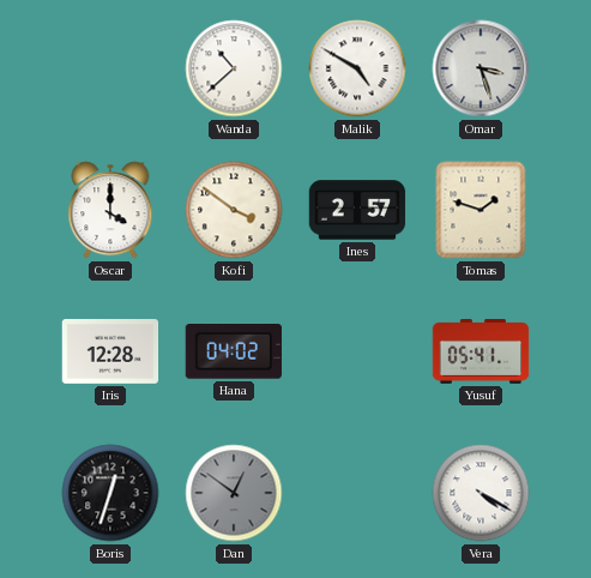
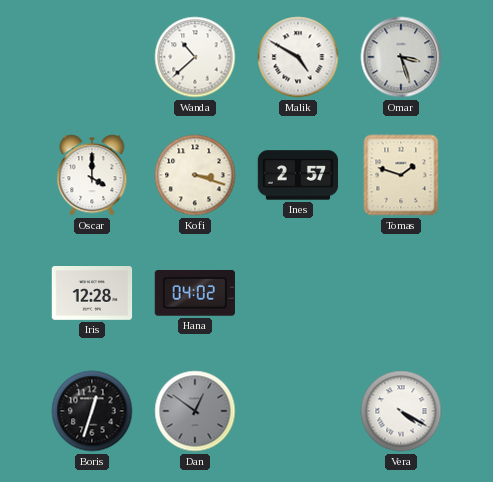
Kofi: 3:51 -> 3:18 (195, 175)
Yusuf: 05:41 -> none (481, 351)
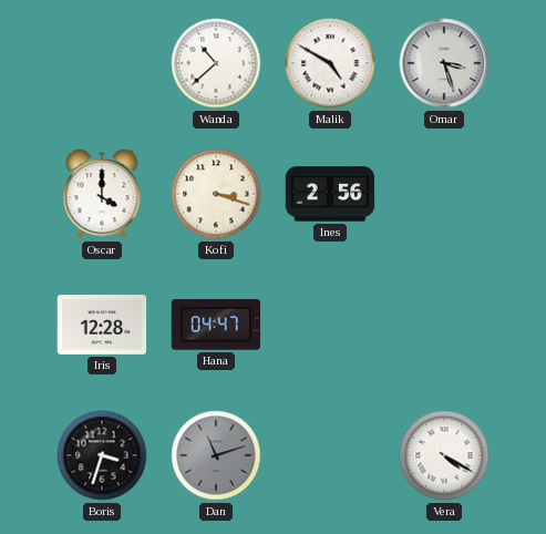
Ines: 2:57 -> 2:56 (330, 194)
Tomas: 1:48 -> none (401, 175)
Hana: 04:02 -> 04:47 (216, 326)
Boris: 12:33 -> 3:33 (102, 455)
Dan: 12:51 -> 11:12 (216, 455)
